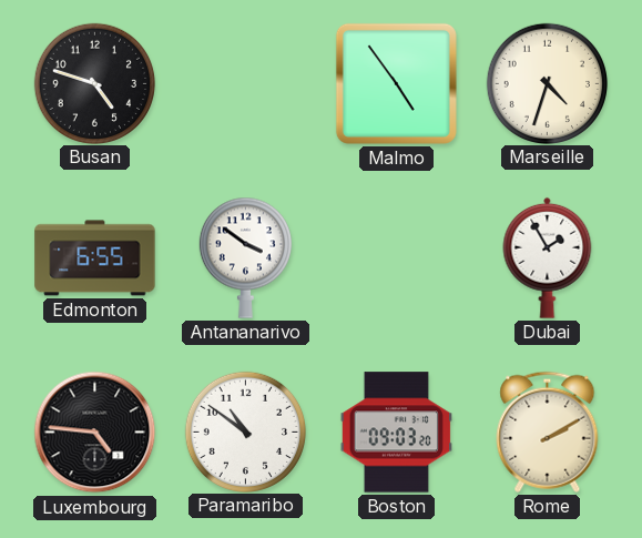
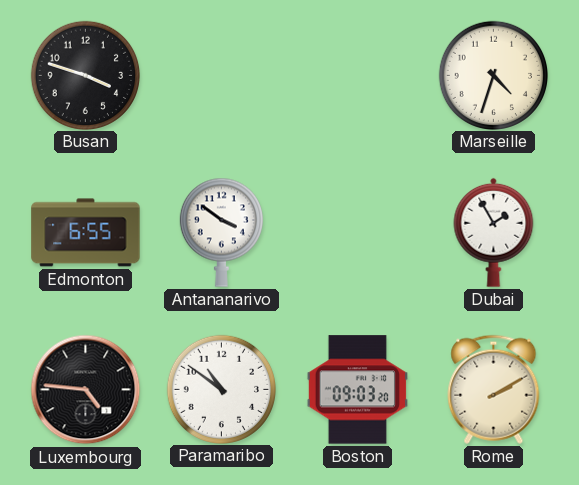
Busan: 4:48 -> 3:48 (85, 75)
Malmo: 4:54 -> none (396, 83)
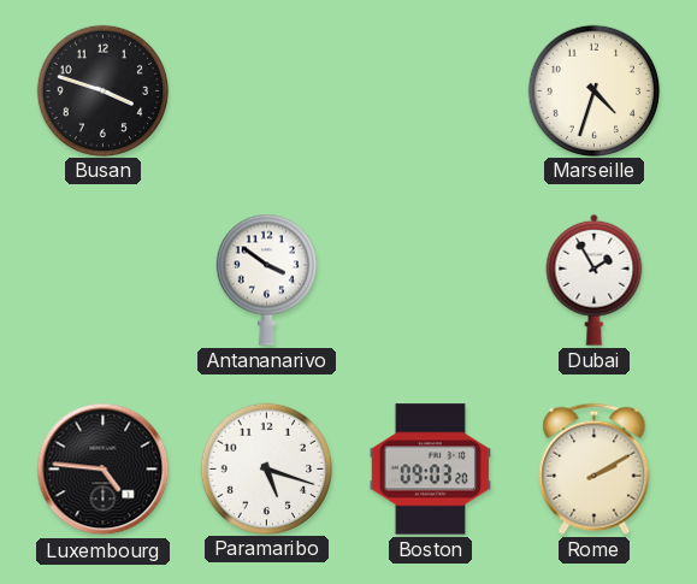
Edmonton: 6:55 -> none (86, 233)
Paramaribo: 10:51 -> 5:18 (266, 468)
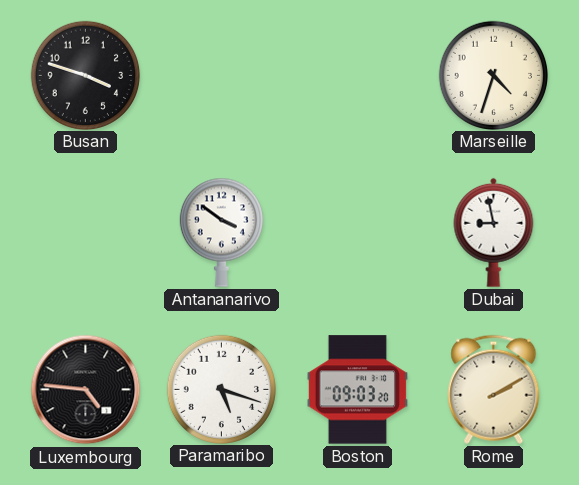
Dubai: 1:55 -> 8:58 (494, 232)
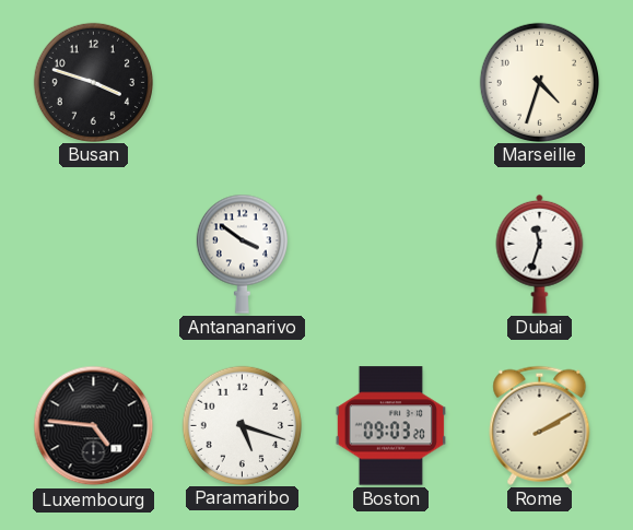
Dubai: 8:58 -> 11:33 (540, 254)
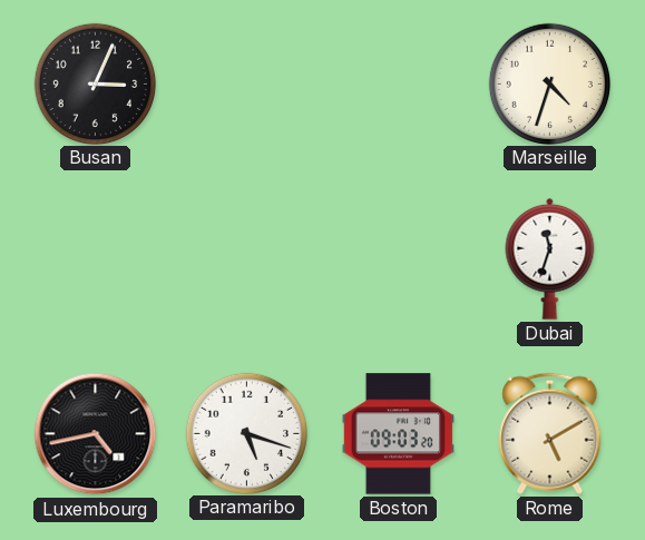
Busan: 3:48 -> 3:04 (95, 84)
Antananarivo: 3:51 -> none (242, 254)
Luxembourg: 4:46 -> 4:43 (96, 434)
Rome: 2:10 -> 5:10 (550, 433)
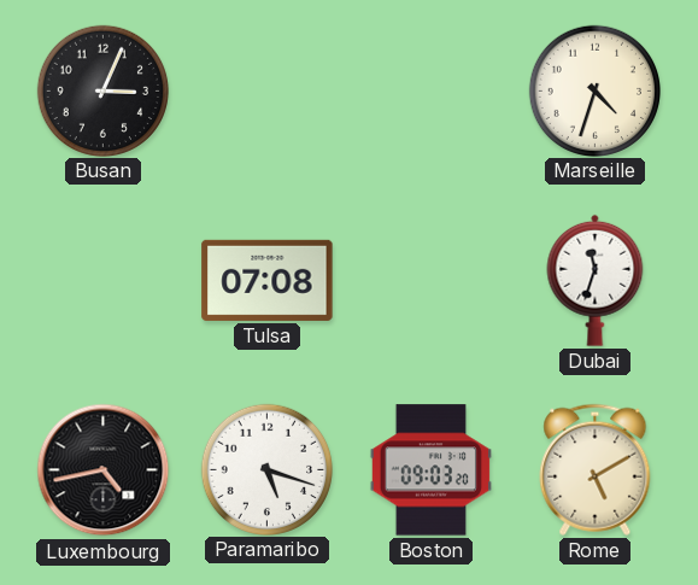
Tulsa: none -> 07:08 (268, 280)
